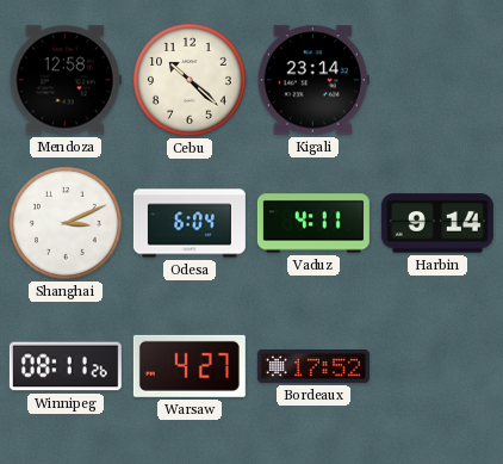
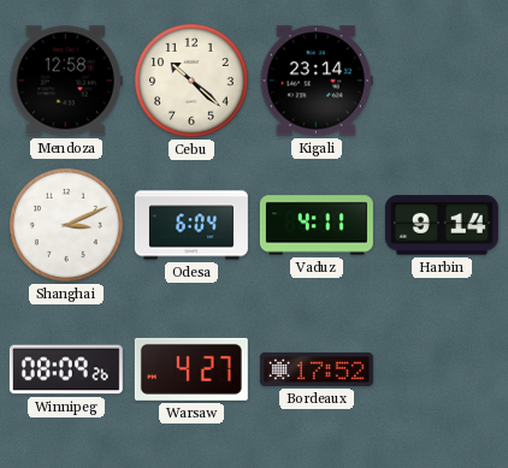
Winnipeg: 08:11 -> 08:09 (66, 369)
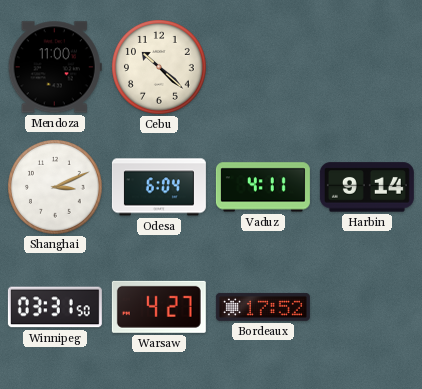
Mendoza: 12:58 -> 11:00 (55, 67)
Kigali: 23:14 -> none (317, 81)
Winnipeg: 08:09 -> 03:31 (55, 307)
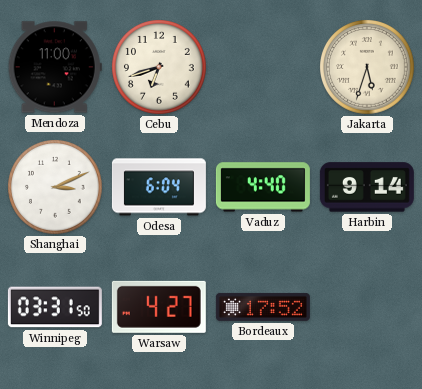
Cebu: 10:22 -> 6:42 (160, 68)
Jakarta: none -> 5:33 (368, 68)
Vaduz: 4:11 -> 4:40 (263, 187)
